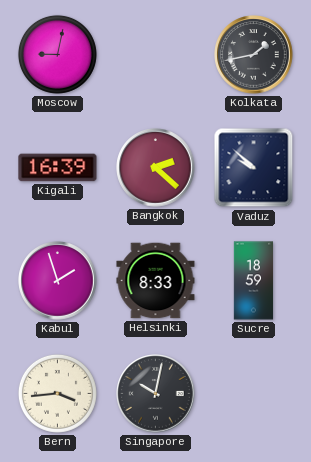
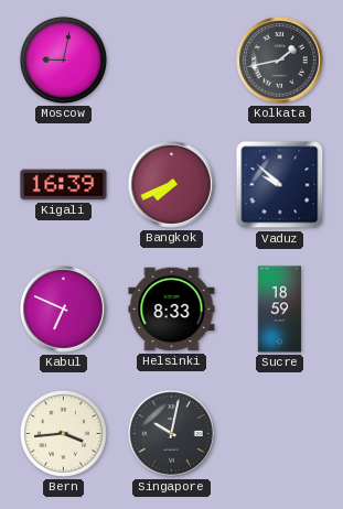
Bangkok: 2:22 -> 7:41 (172, 185)
Kabul: 1:57 -> 6:49 (64, 310)
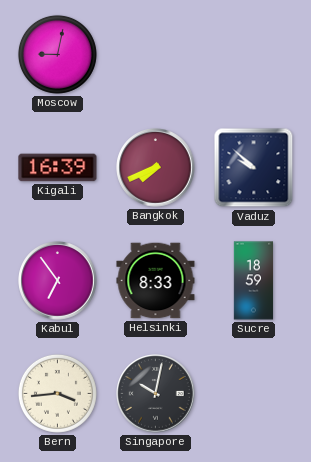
Kolkata: 1:43 -> none (280, 61)
Kabul: 6:49 -> 6:54 (58, 281)
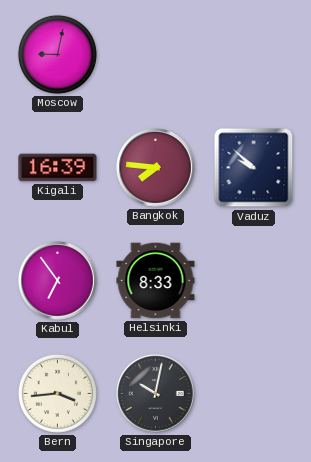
Bangkok: 7:41 -> 7:46 (156, 168)
Sucre: 18:59 -> none (254, 281)
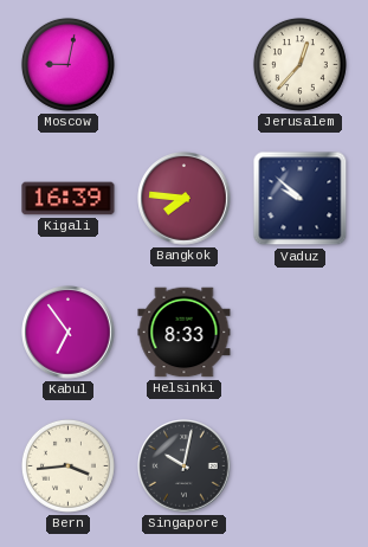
Jerusalem: none -> 12:37 (299, 64)
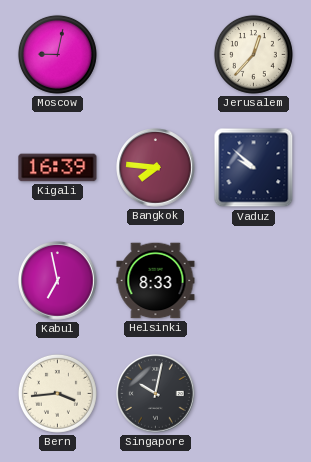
Kabul: 6:54 -> 6:58 (58, 281)
